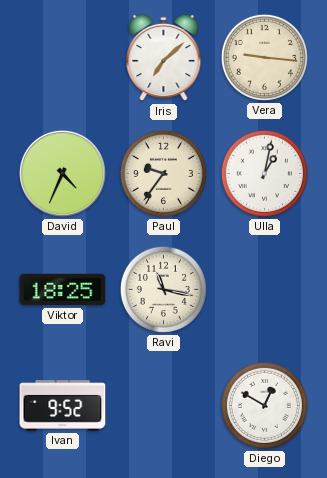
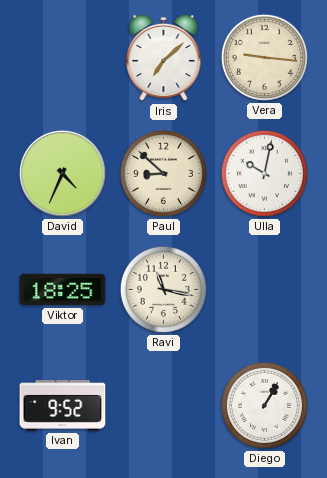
Paul: 9:36 -> 8:52 (163, 173)
Ulla: 1:02 -> 10:02 (264, 173)
Diego: 12:50 -> 1:05 (264, 405)
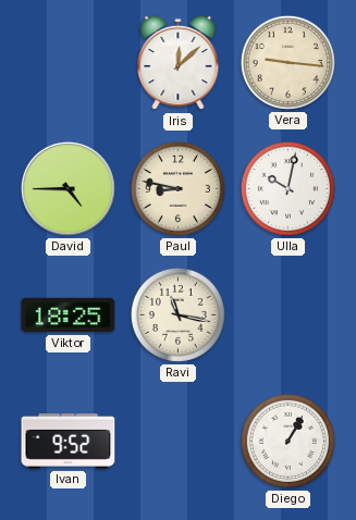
Iris: 7:08 -> 12:08 (179, 63)
David: 4:34 -> 4:45 (67, 188)
Paul: 8:52 -> 8:47 (177, 188)
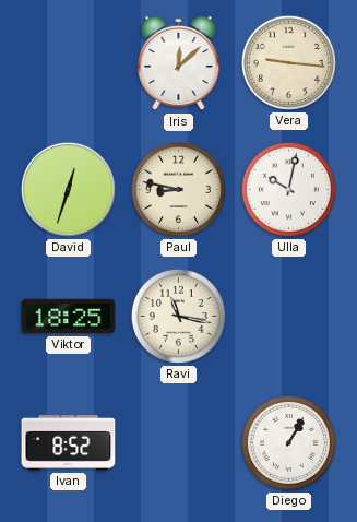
David: 4:45 -> 12:33 (68, 189)
Ivan: 9:52 -> 8:52 (69, 443)
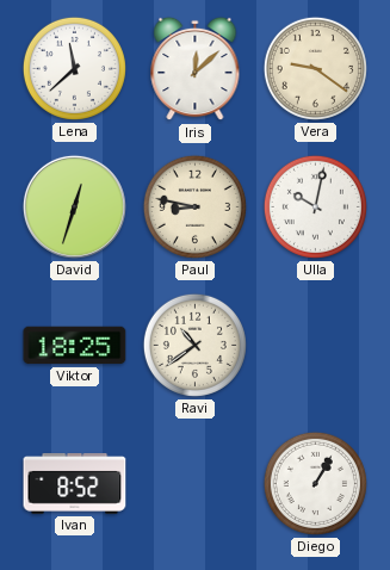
Lena: none -> 11:38 (74, 68)
Vera: 9:16 -> 9:21 (315, 68)
Ravi: 11:17 -> 10:39 (194, 345)
